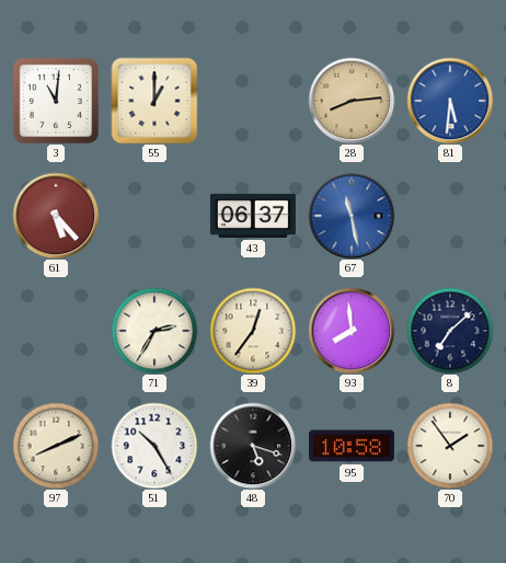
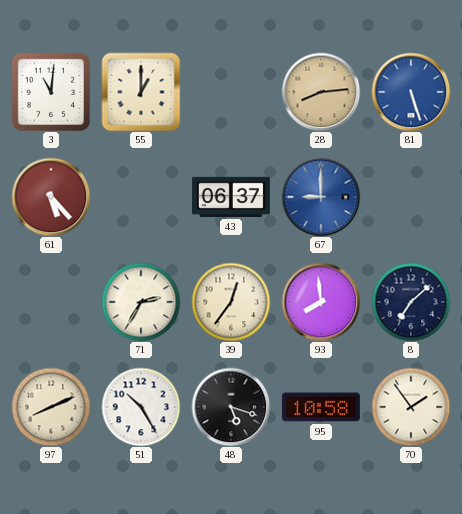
81: 5:31 -> 5:27 (411, 92)
67: 11:28 -> 9:00 (321, 197)
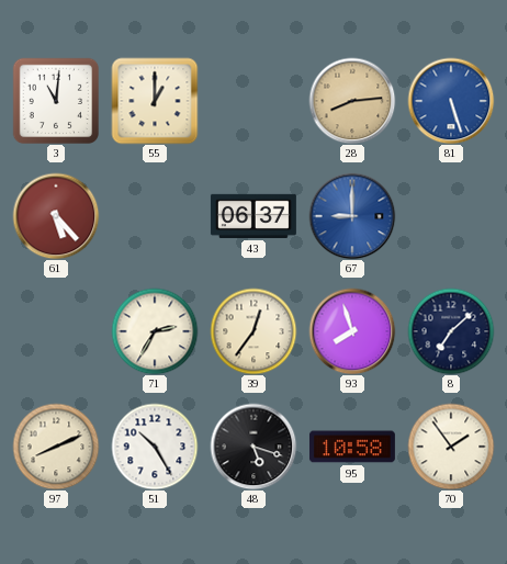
93: 7:59 -> 7:57 (352, 331)
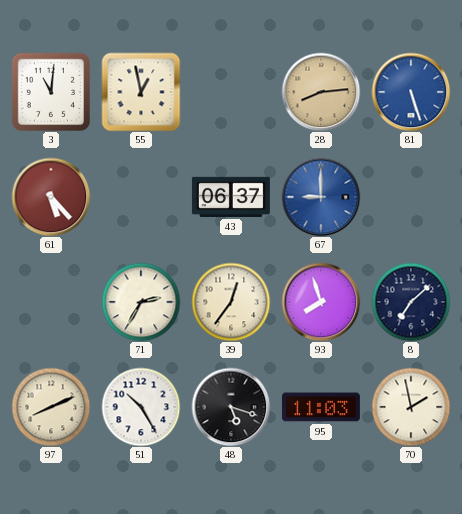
55: 1:00 -> 12:58 (141, 92)
95: 10:58 -> 11:03 (321, 407)
70: 1:54 -> 1:58 (411, 407)
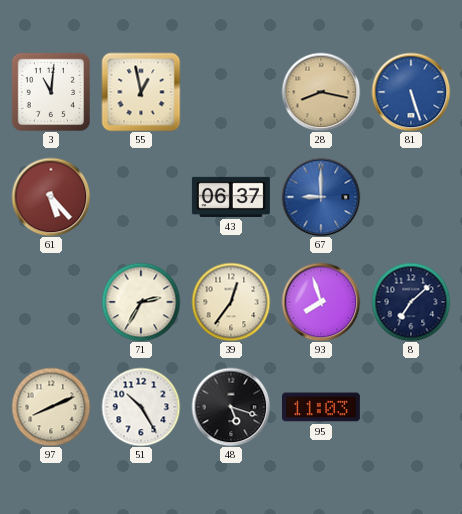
28: 8:14 -> 8:17 (321, 92)
70: 1:58 -> none (411, 407)
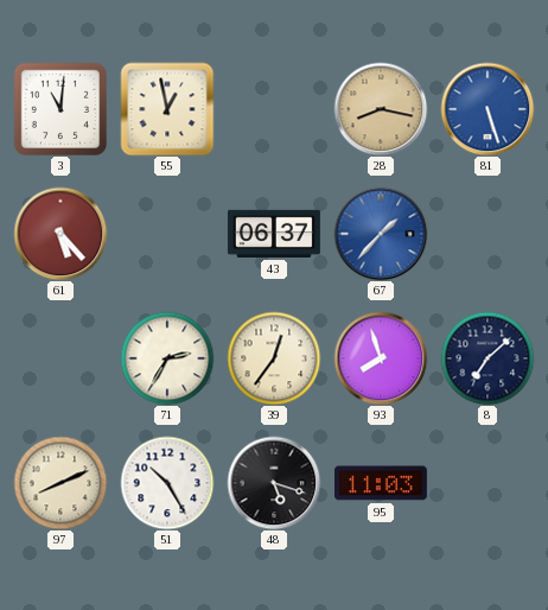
67: 9:00 -> 1:37 (381, 234)
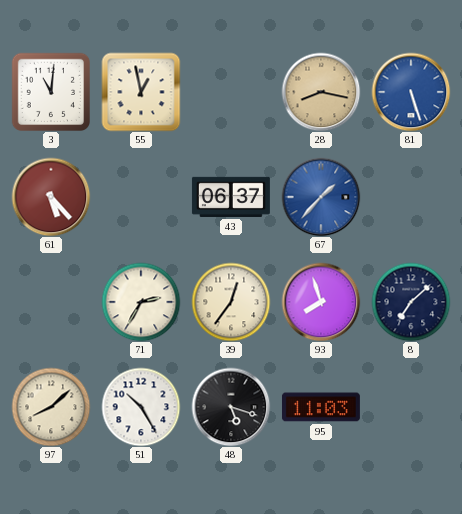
97: 8:11 -> 8:08 (51, 407)
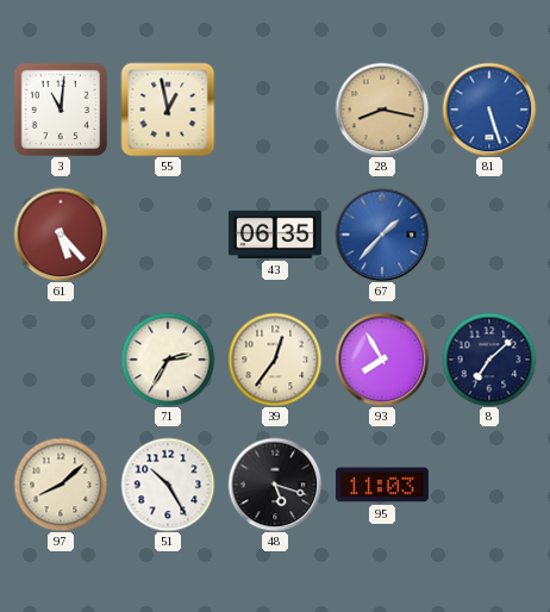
43: 06:37 -> 06:35 (275, 235)
93: 7:57 -> 7:55 (382, 360)
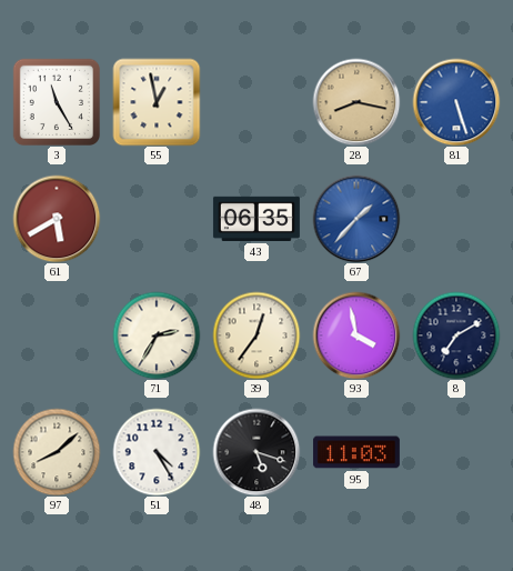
3: 11:01 -> 11:25 (56, 101)
61: 5:23 -> 5:40 (57, 219)
93: 7:55 -> 3:58 (356, 335)
8: 7:08 -> 7:10 (456, 335)
51: 10:25 -> 4:25 (157, 452)
